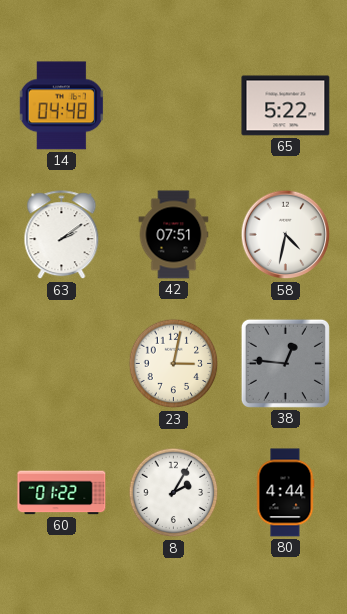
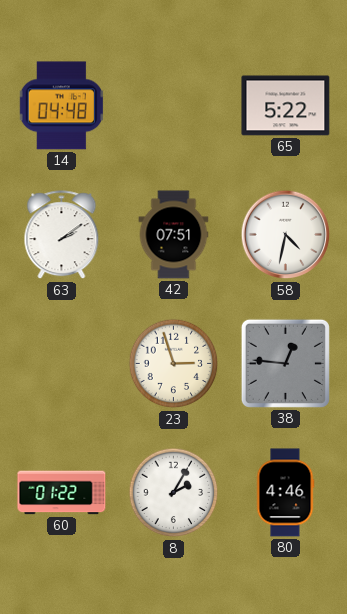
23: 3:02 -> 2:57 (174, 364)
80: 4:44 -> 4:46 (285, 493)
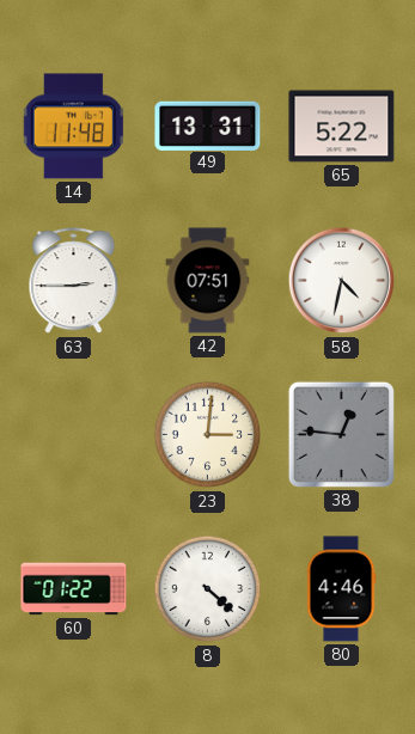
14: 04:48 -> 11:48 (73, 127)
49: none -> 13:31 (208, 126)
63: 2:09 -> 2:45 (74, 281)
23: 2:57 -> 3:01 (208, 435)
8: 2:05 -> 4:22 (208, 589)
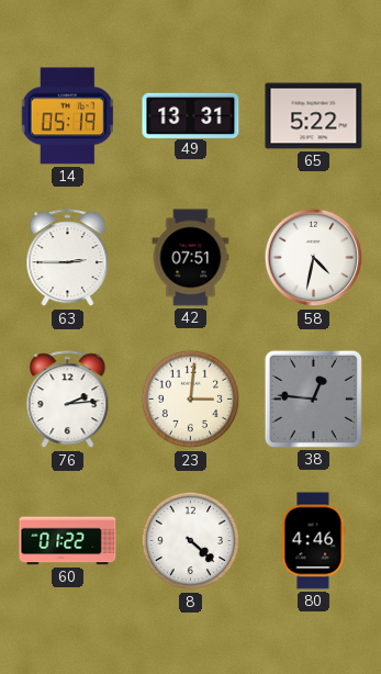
14: 11:48 -> 05:19 (67, 116)
76: none -> 2:14 (68, 400)
